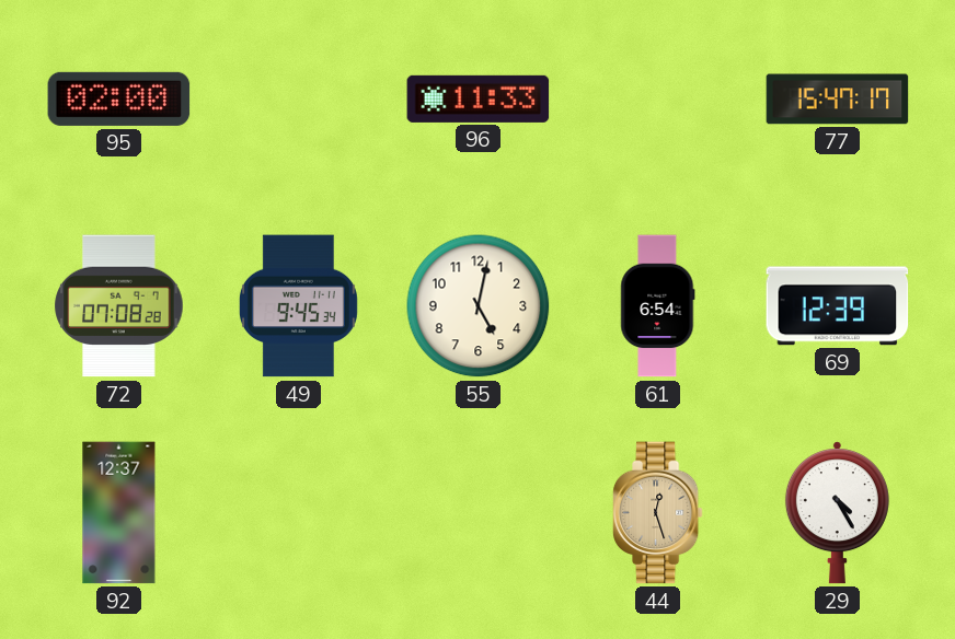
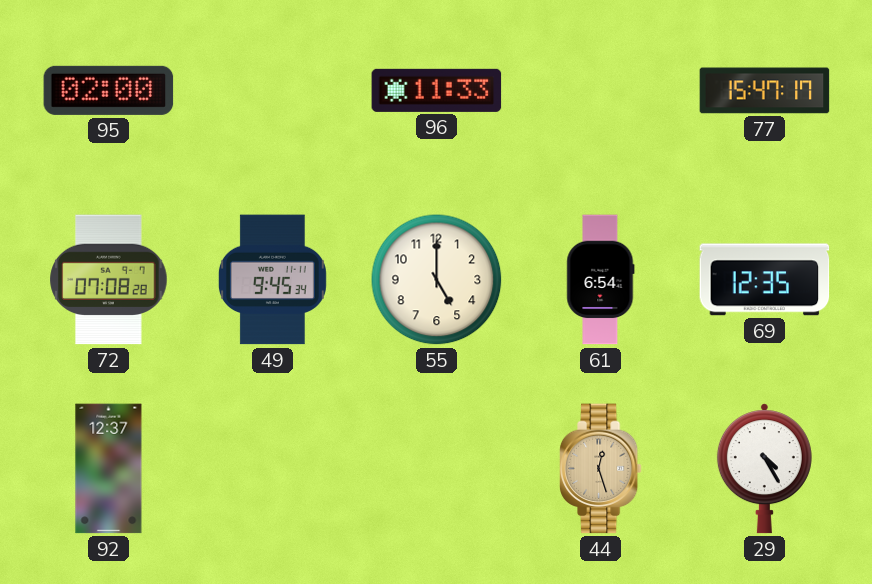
55: 5:02 -> 5:00 (437, 280)
69: 12:39 -> 12:35 (765, 280)
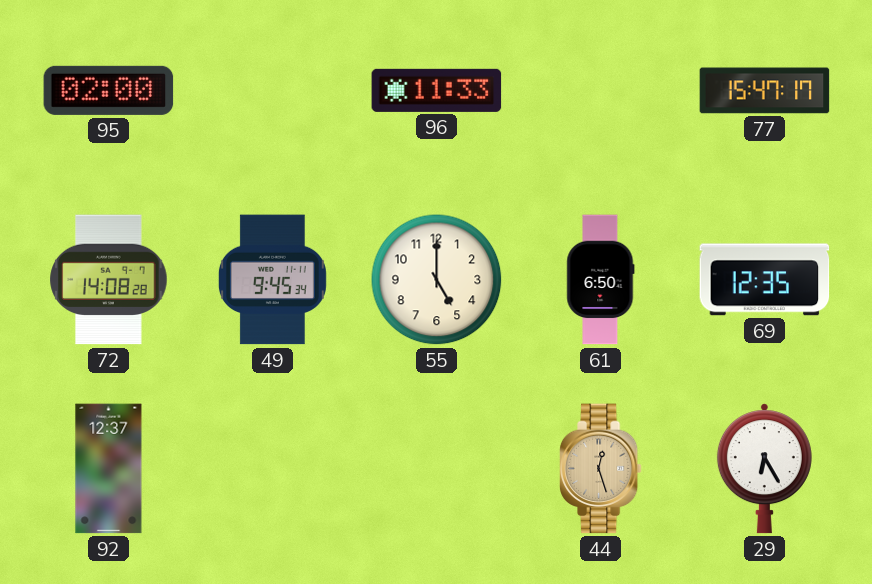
72: 07:08 -> 14:08 (109, 280)
61: 6:54 -> 6:50 (601, 280)
29: 4:25 -> 6:25 (764, 469)
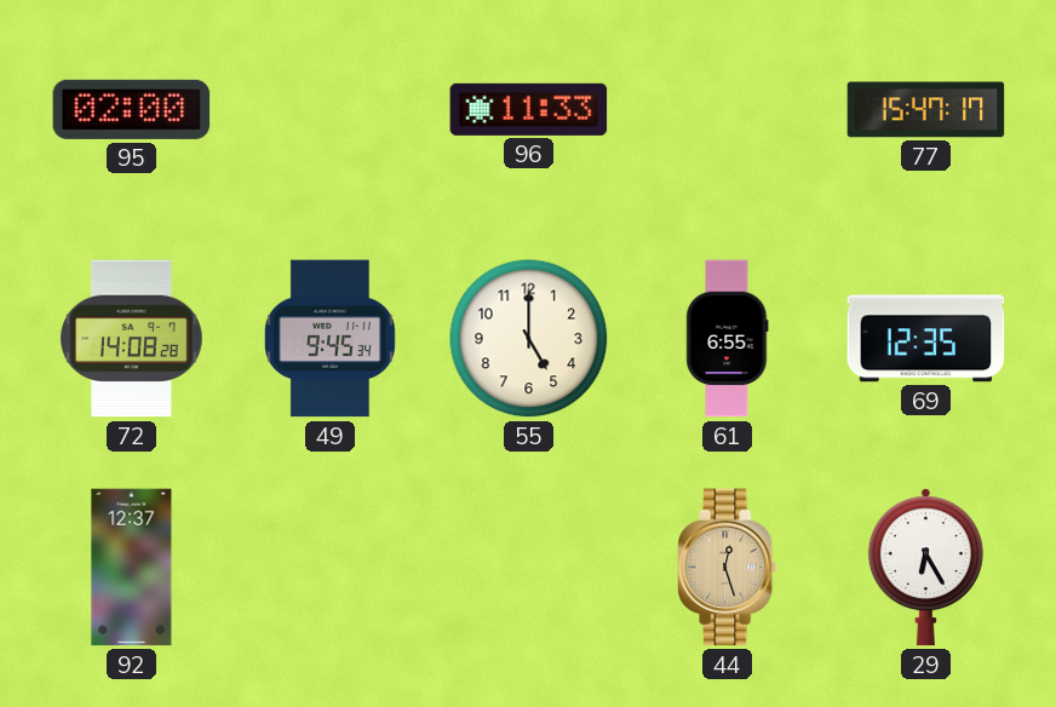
61: 6:50 -> 6:55 (728, 339)
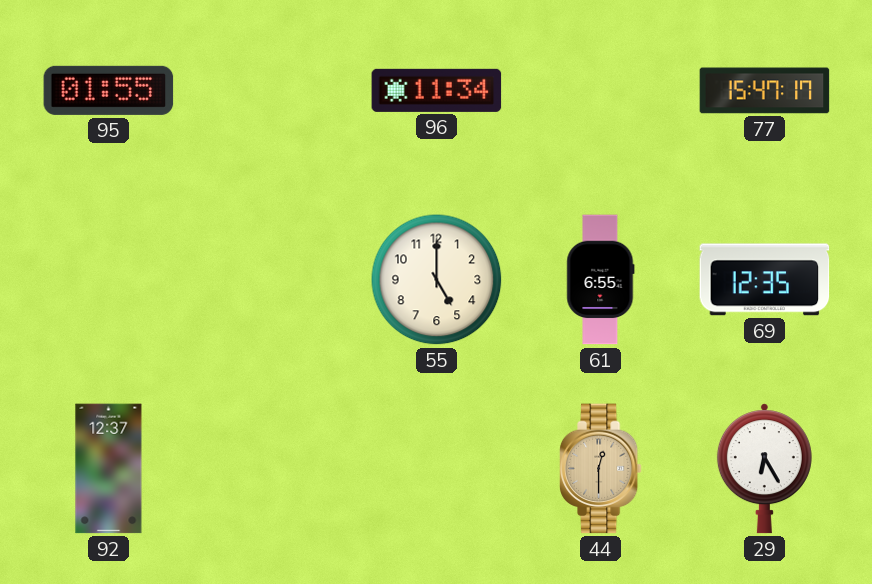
95: 02:00 -> 01:55 (109, 90)
96: 11:33 -> 11:34 (437, 90)
72: 14:08 -> none (132, 339)
49: 9:45 -> none (329, 339)
44: 12:27 -> 12:30 (600, 469)
